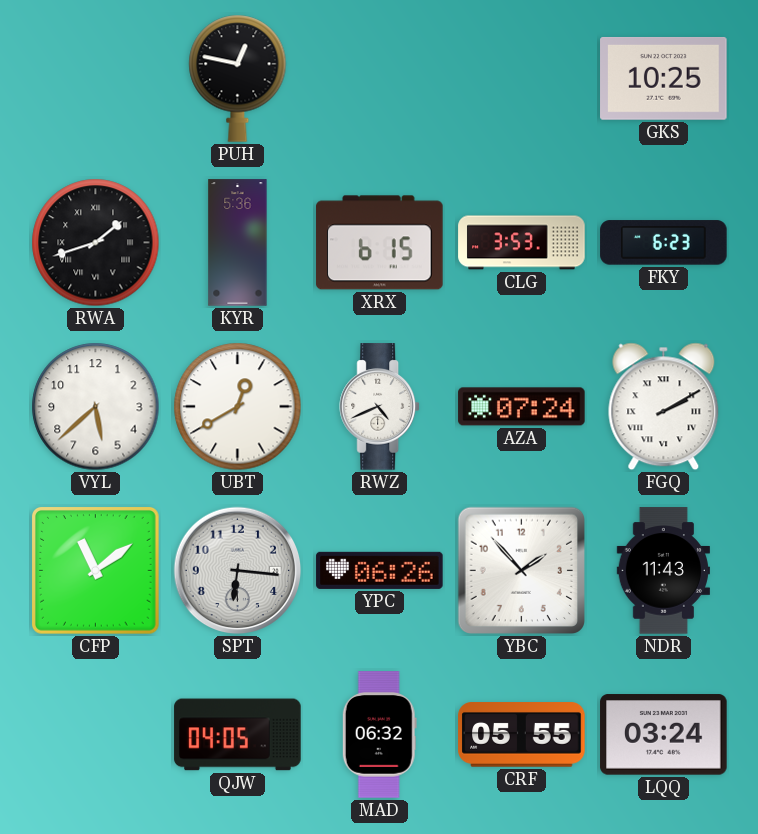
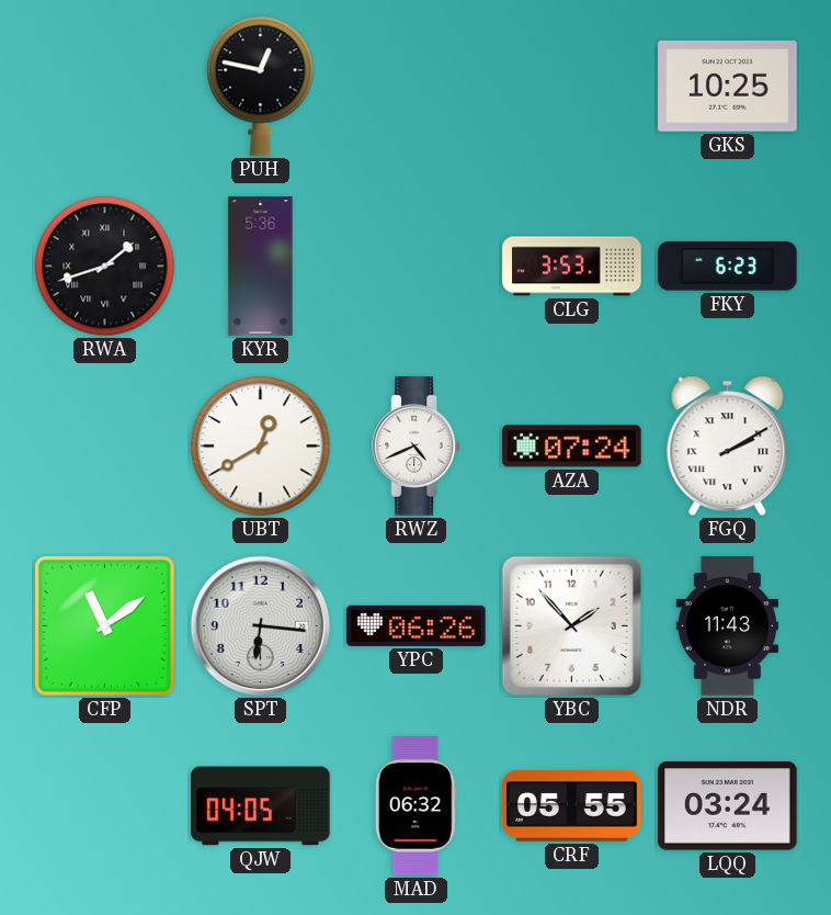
XRX: 6:15 -> none (380, 243)
VYL: 5:38 -> none (96, 407)
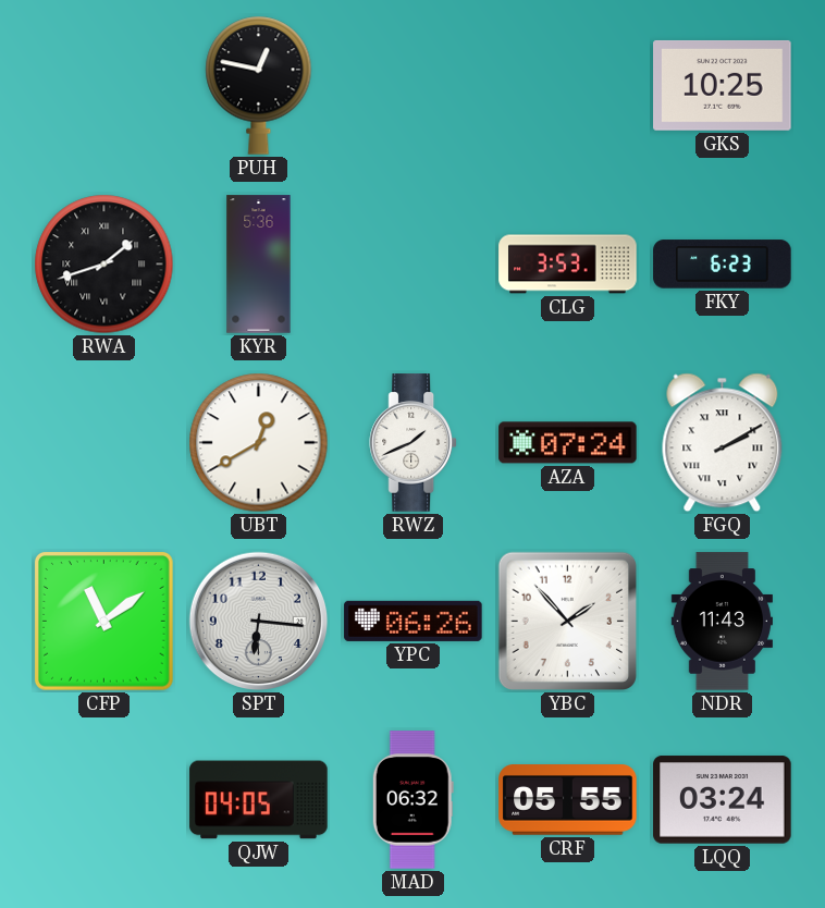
RWZ: 4:41 -> 1:41 (412, 443)
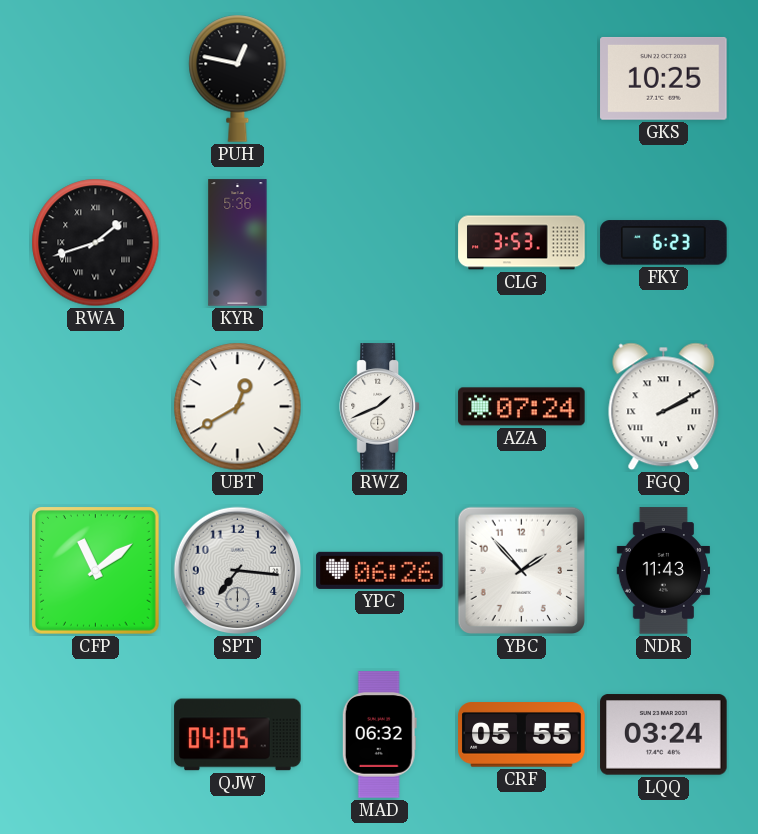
SPT: 6:16 -> 7:16 (238, 571)
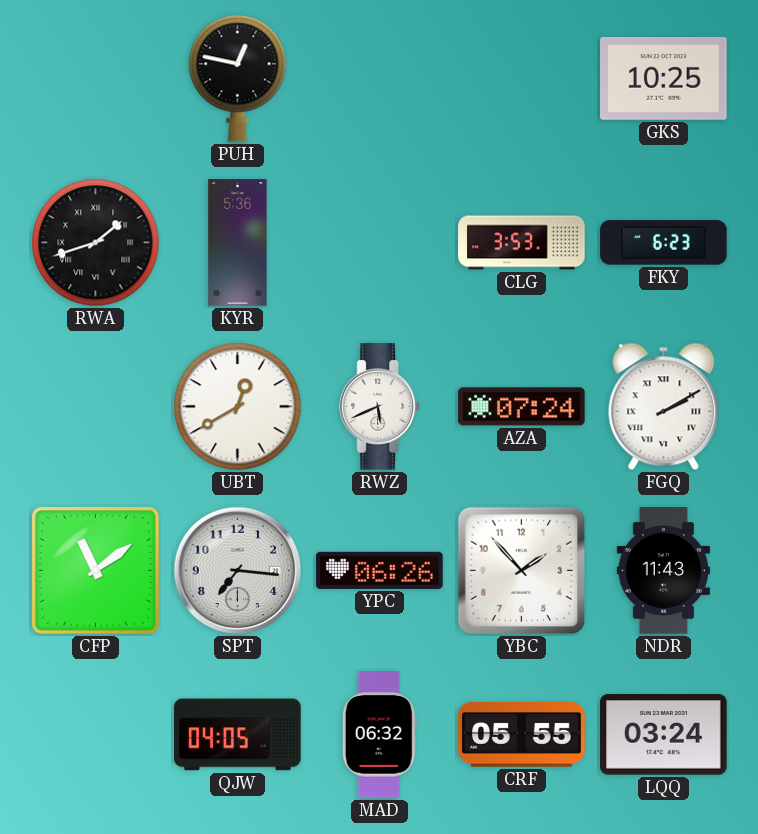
RWZ: 1:41 -> 5:41 (379, 407)
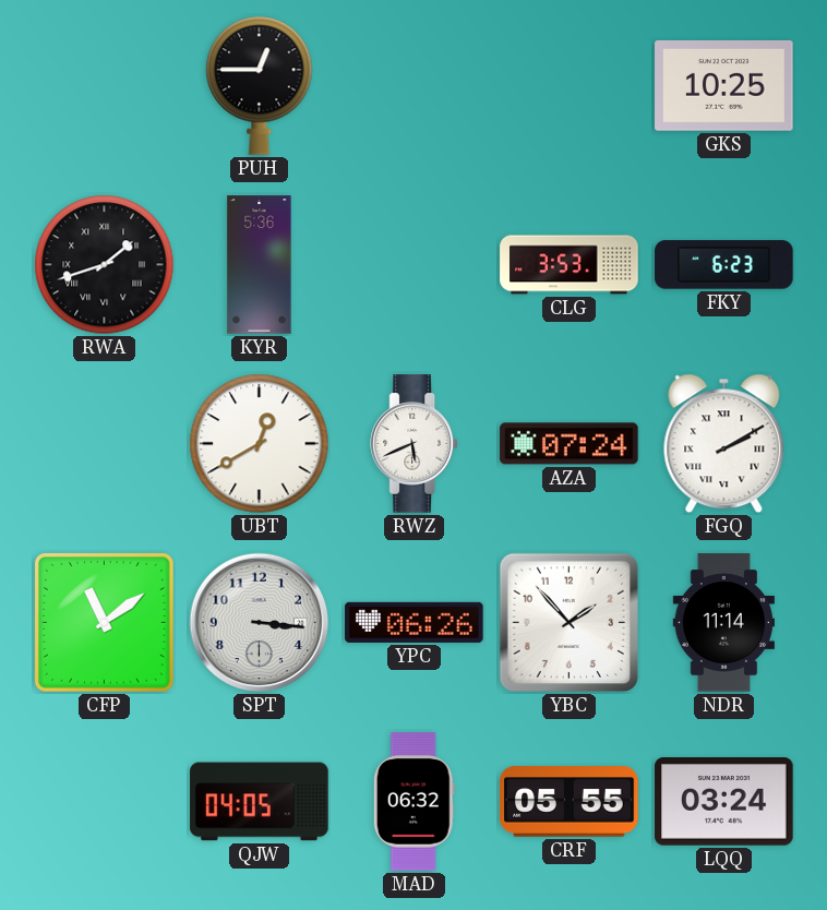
PUH: 12:47 -> 12:45 (260, 85)
SPT: 7:16 -> 3:16 (260, 623)
NDR: 11:43 -> 11:14 (723, 623)
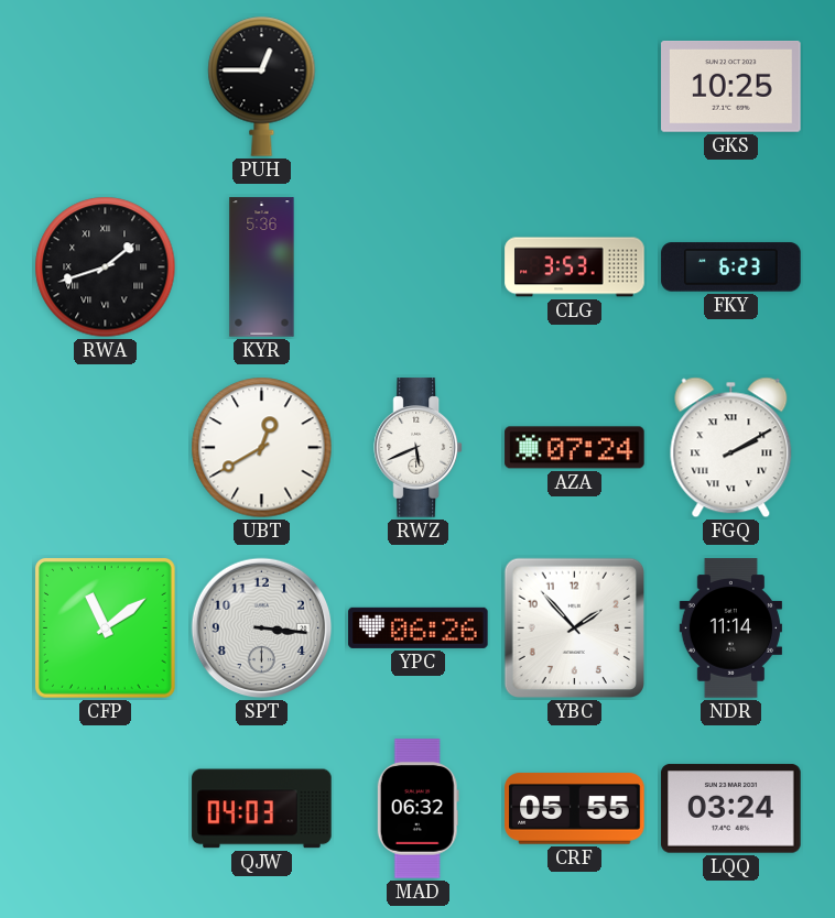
QJW: 04:05 -> 04:03 (262, 809)
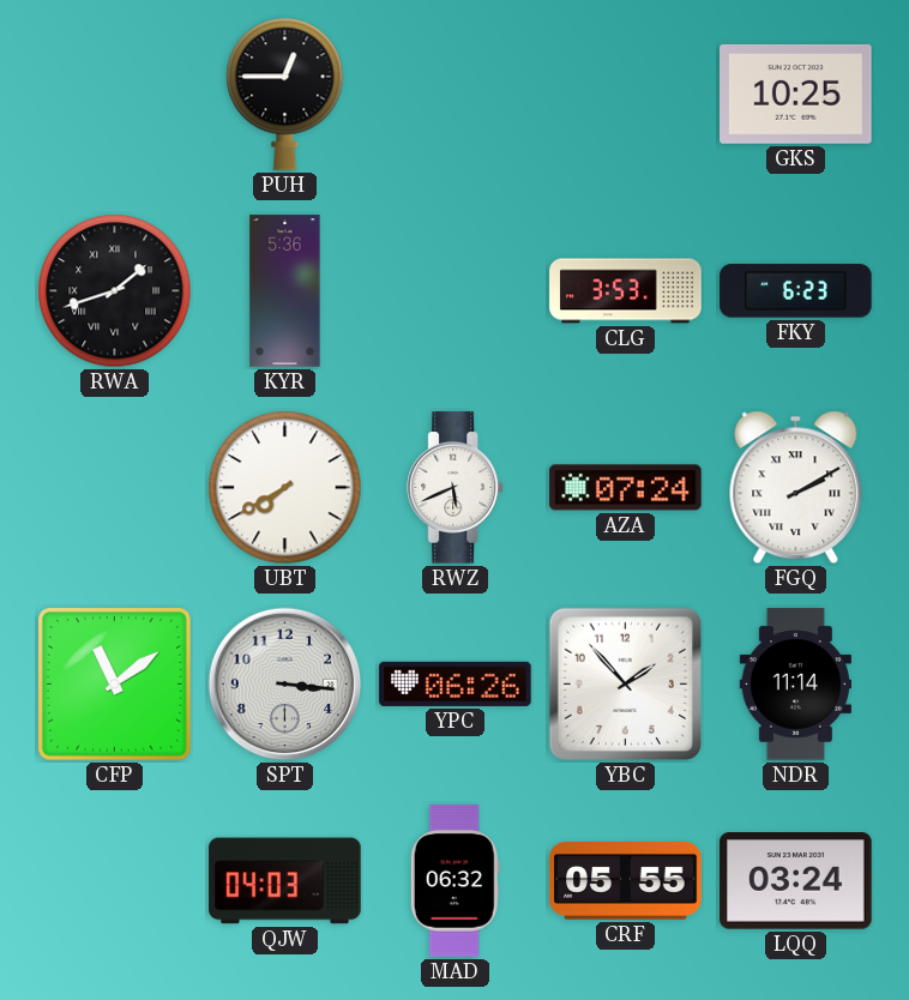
UBT: 12:40 -> 7:40 (285, 488)
